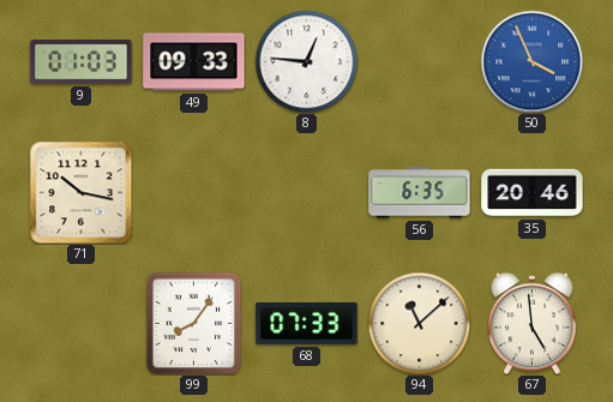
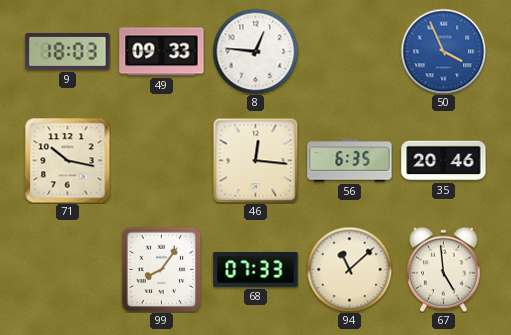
9: 01:03 -> 18:03 (68, 52)
46: none -> 12:16 (255, 160)
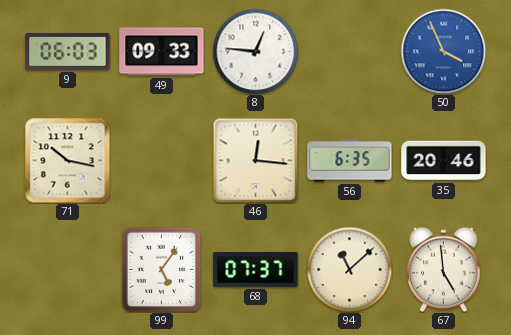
9: 18:03 -> 06:03 (68, 52)
99: 8:06 -> 5:06 (162, 269)
68: 07:33 -> 07:37 (256, 270)
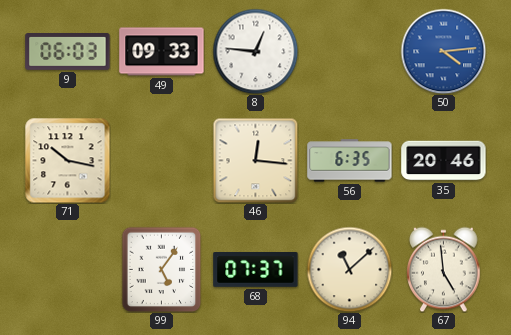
50: 3:56 -> 4:14 (443, 51)
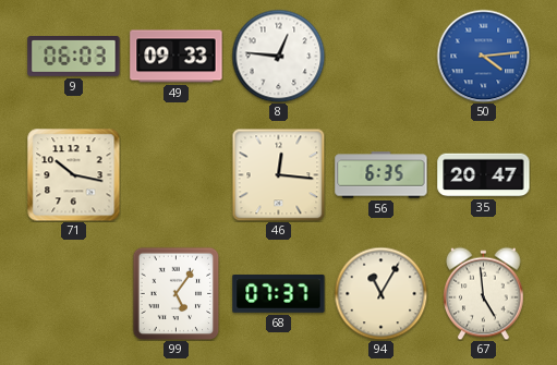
35: 20:46 -> 20:47 (484, 175)
94: 11:08 -> 11:05 (380, 293)
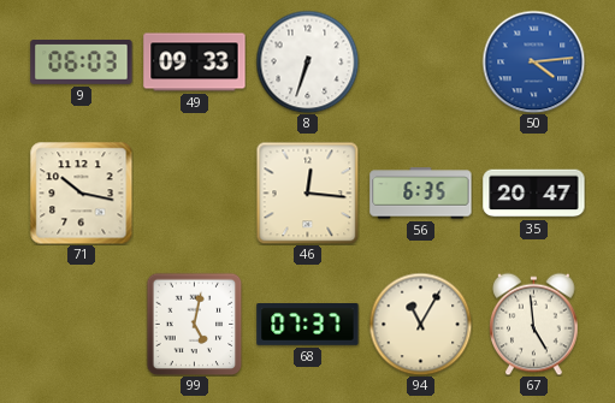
8: 12:46 -> 6:33 (307, 61)
99: 5:06 -> 5:02 (195, 324)
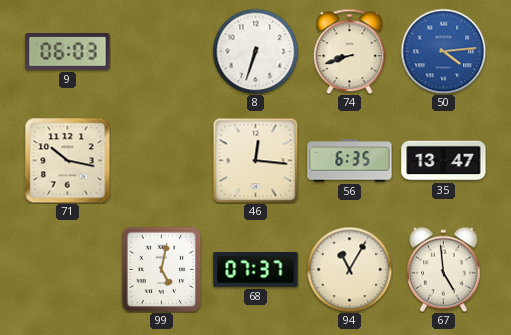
49: 09:33 -> none (195, 63)
74: none -> 8:42 (350, 51)
35: 20:47 -> 13:47 (444, 161)
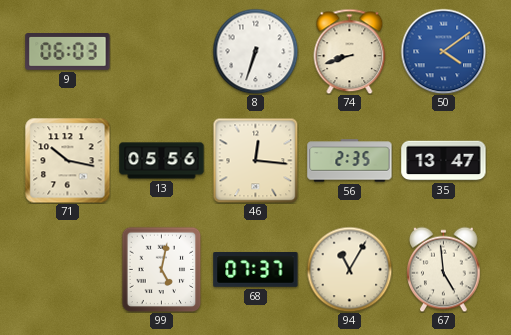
50: 4:14 -> 4:09 (443, 51)
13: none -> 05:56 (162, 161)
56: 6:35 -> 2:35 (350, 161)
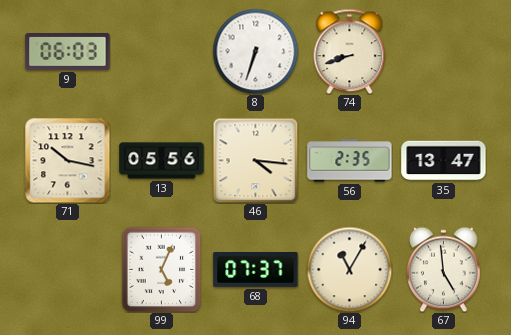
50: 4:09 -> none (443, 51)
46: 12:16 -> 4:16 (255, 160)
99: 5:02 -> 5:04 (162, 269)
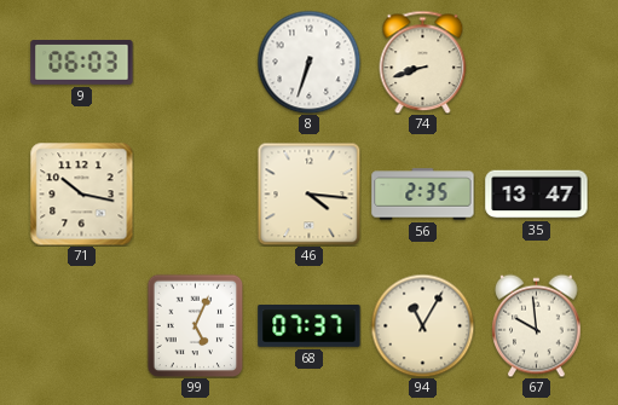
13: 05:56 -> none (162, 161)
67: 4:59 -> 9:59 (537, 325)
